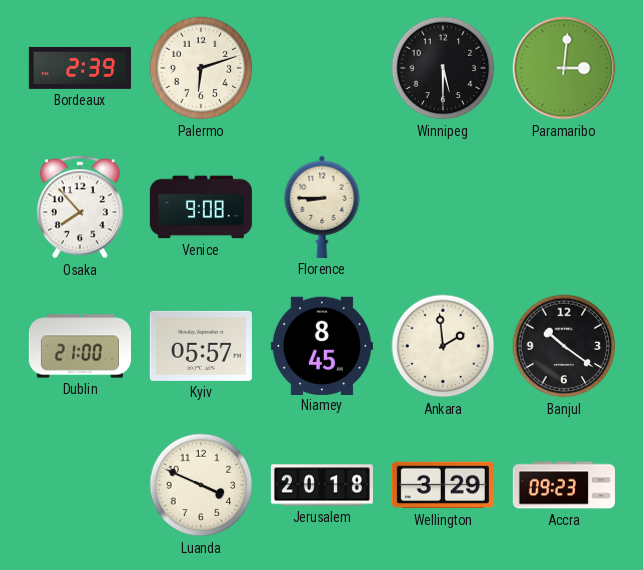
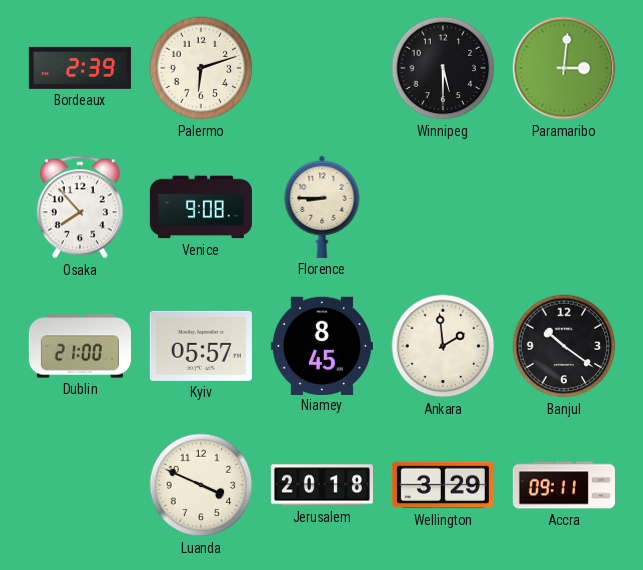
Accra: 09:23 -> 09:11 (564, 485)
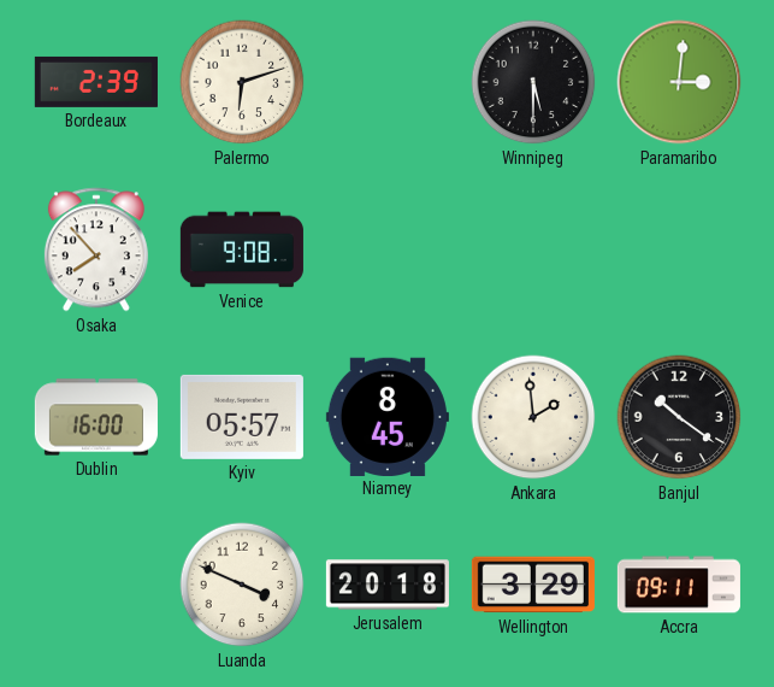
Florence: 8:45 -> none (322, 207)
Dublin: 21:00 -> 16:00 (96, 417)
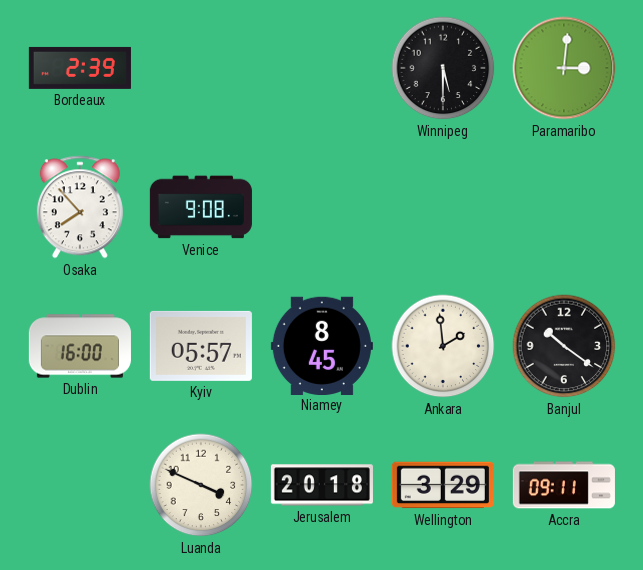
Palermo: 6:12 -> none (242, 82)
